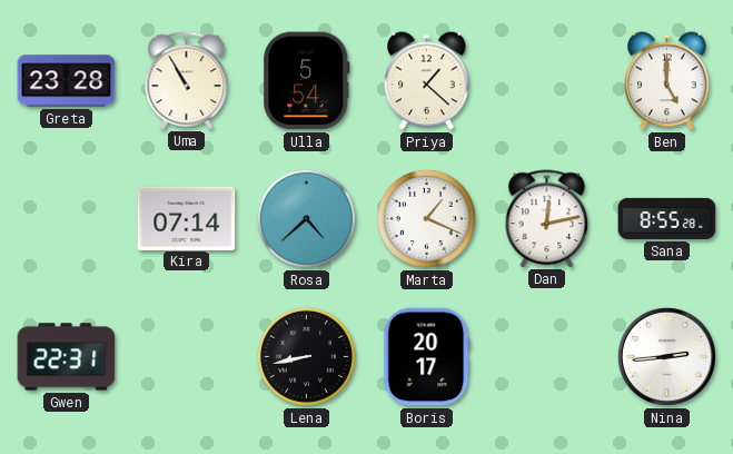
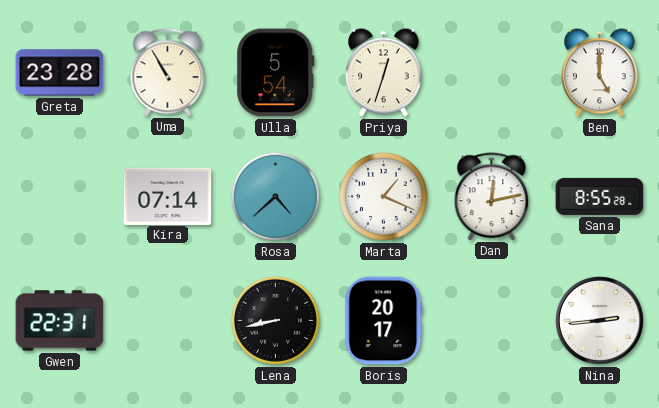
Priya: 1:22 -> 12:33 (384, 73)
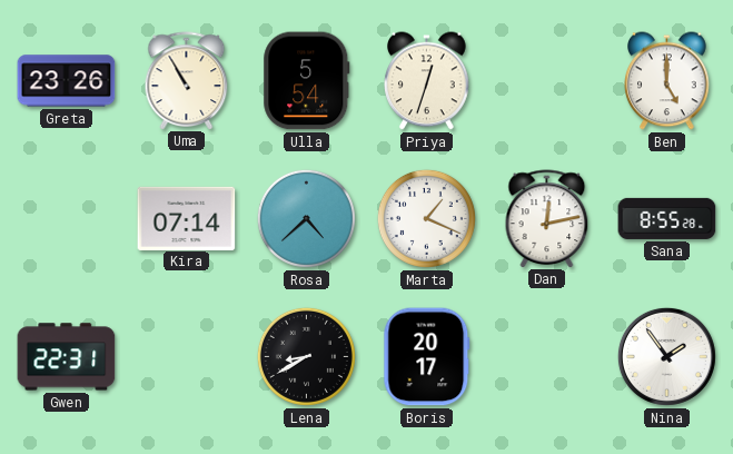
Greta: 23:28 -> 23:26 (67, 81)
Lena: 8:43 -> 8:40 (306, 356)
Nina: 2:44 -> 1:54 (666, 356)
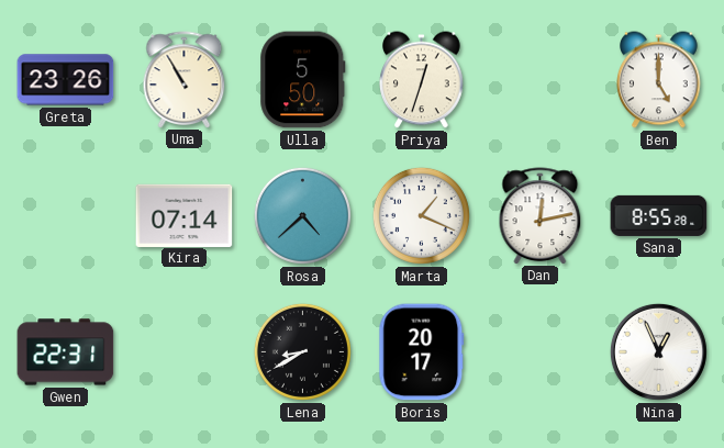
Ulla: 5:54 -> 5:50 (303, 80)
Nina: 1:54 -> 12:56 (658, 351)
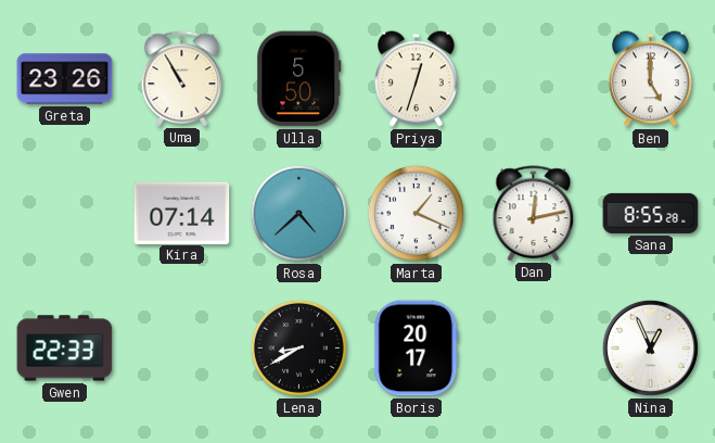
Gwen: 22:31 -> 22:33 (65, 349)
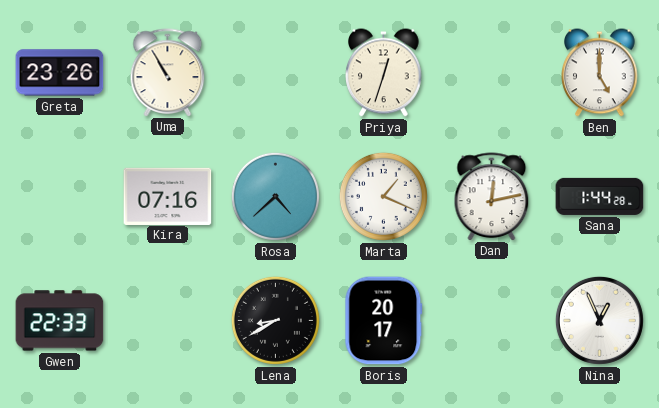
Ulla: 5:50 -> none (299, 79)
Kira: 07:14 -> 07:16 (168, 196)
Sana: 8:55 -> 1:44 (600, 196)
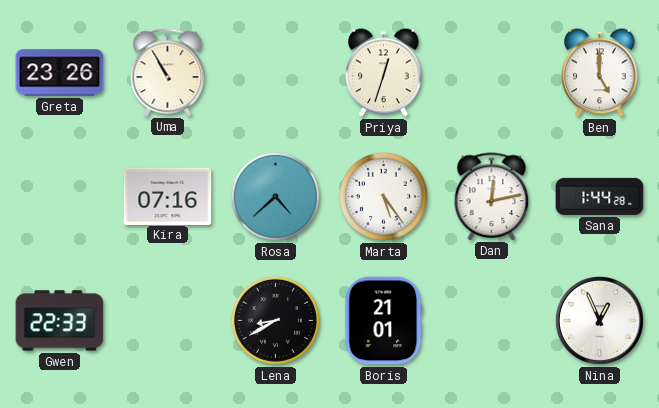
Marta: 1:19 -> 5:24 (383, 196)
Boris: 20:17 -> 21:01 (384, 321)
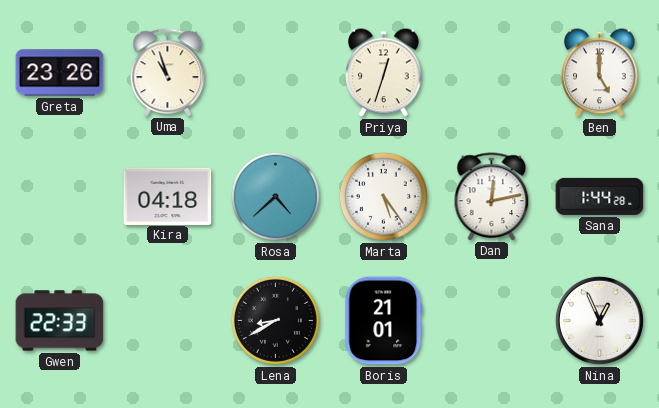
Uma: 10:55 -> 10:57 (168, 72)
Kira: 07:16 -> 04:18 (168, 196)
